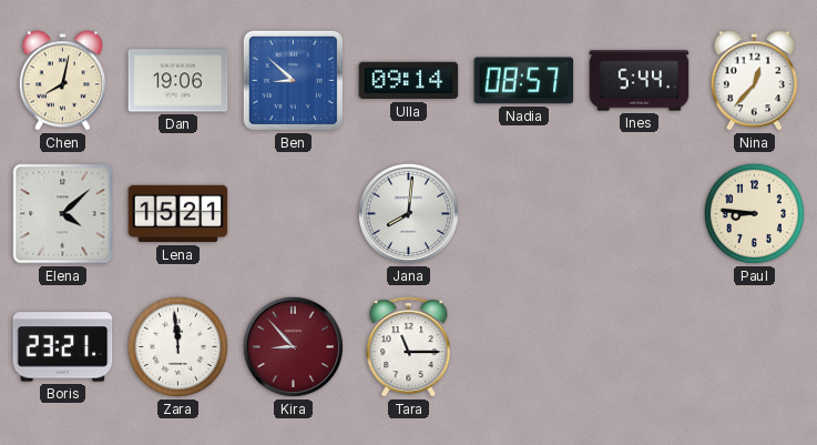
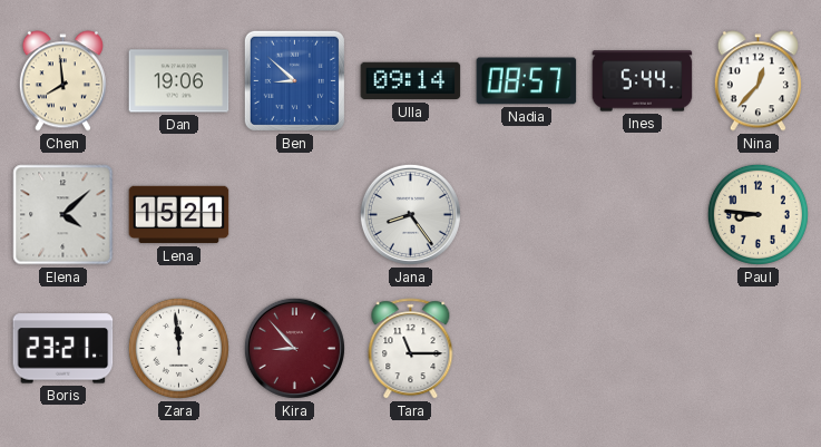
Chen: 8:02 -> 7:59 (62, 81)
Jana: 8:01 -> 8:24 (410, 214)
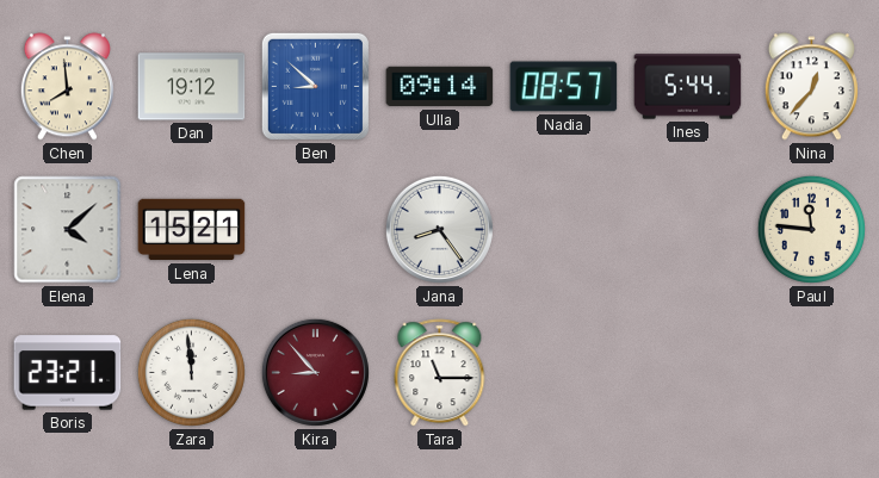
Dan: 19:06 -> 19:12 (192, 87)
Paul: 8:46 -> 11:46 (811, 229)
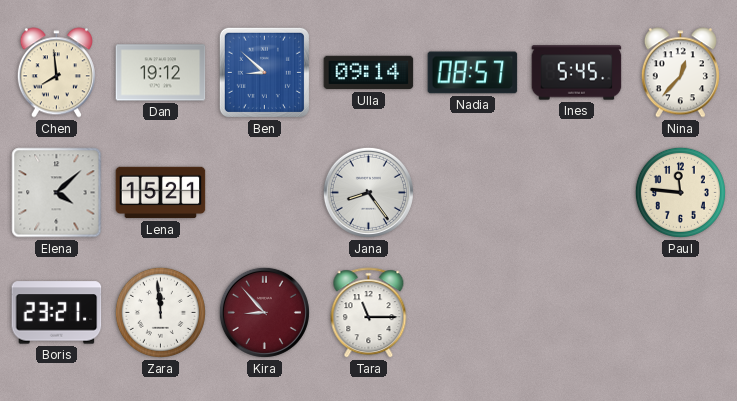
Ines: 5:44 -> 5:45 (577, 73)
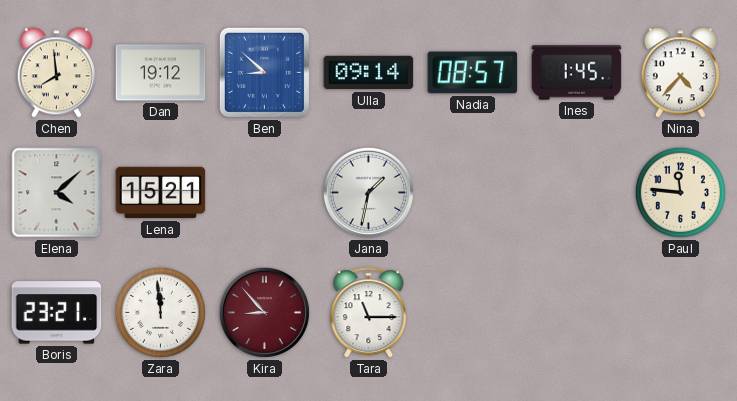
Ines: 5:45 -> 1:45 (577, 73)
Nina: 12:37 -> 4:37 (680, 73)
Jana: 8:24 -> 1:32 (368, 192)
